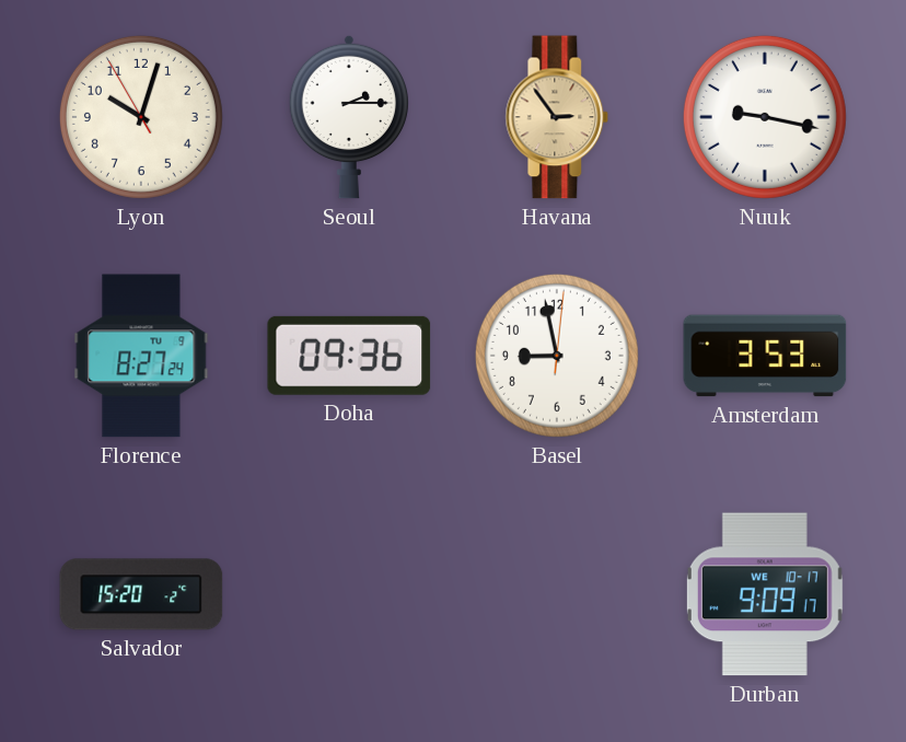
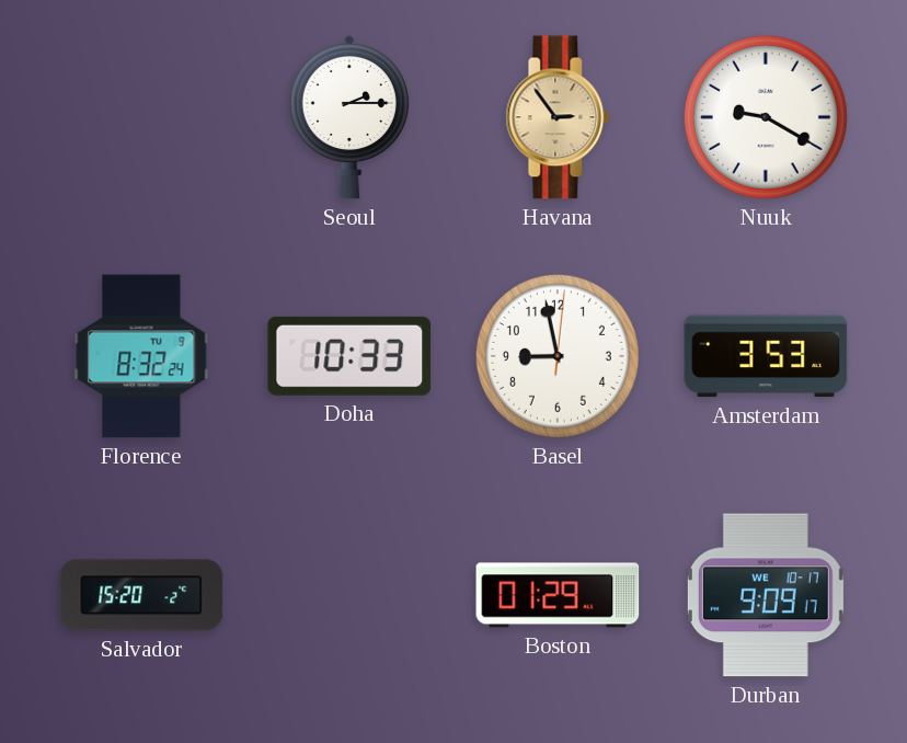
Lyon: 10:02 -> none (141, 117)
Nuuk: 9:17 -> 9:20 (766, 117)
Florence: 8:27 -> 8:32 (141, 356)
Doha: 09:36 -> 10:33 (349, 356)
Boston: none -> 01:29 (558, 595)
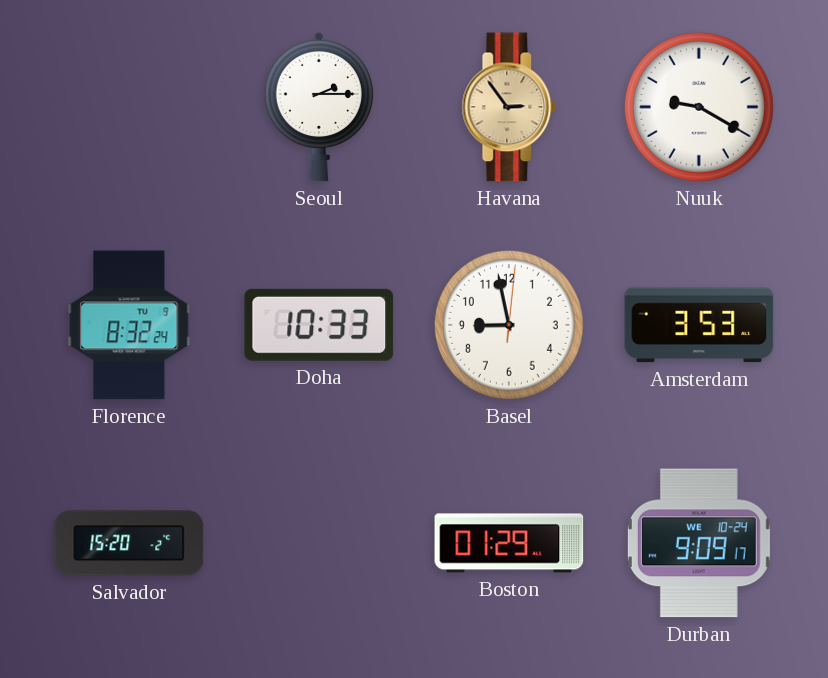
Durban date: WE 10-17 -> WE 10-24 (699, 543)
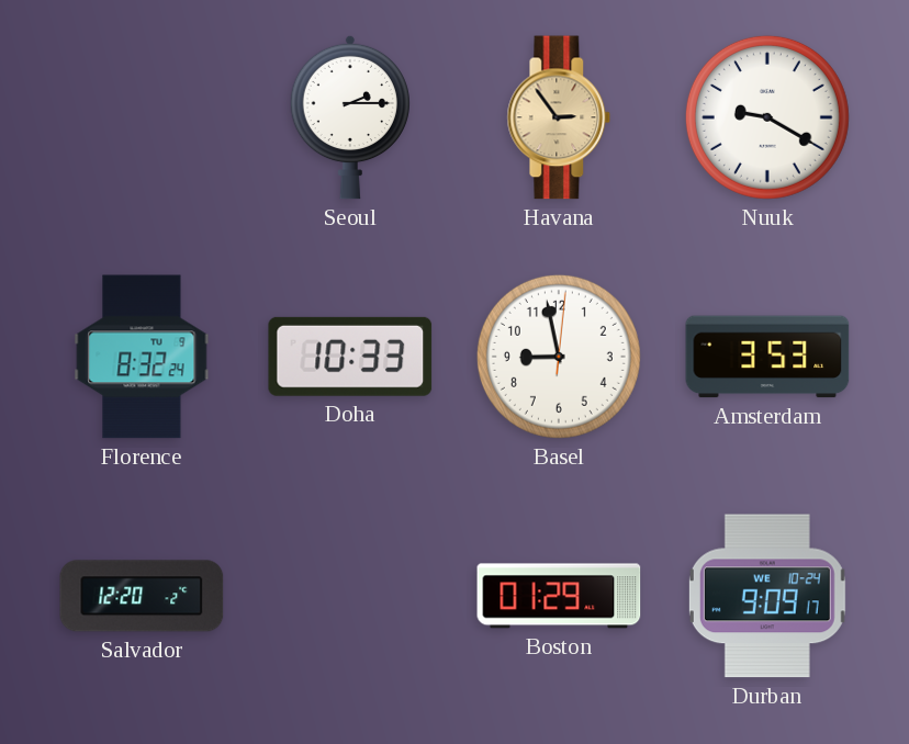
Salvador: 15:20 -> 12:20 (142, 596)
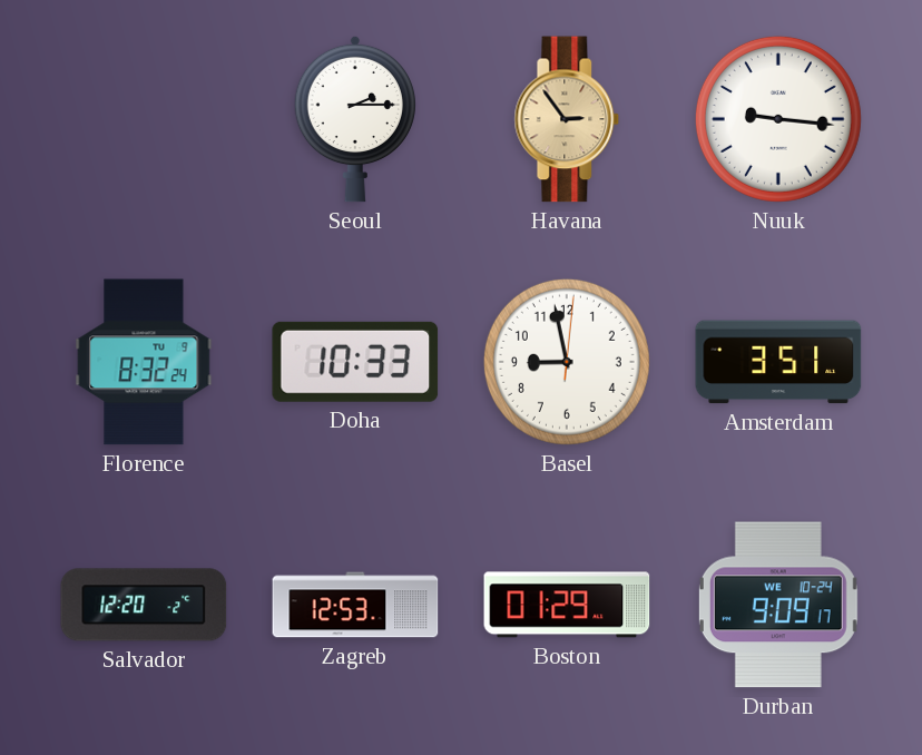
Nuuk: 9:20 -> 9:16 (778, 119)
Amsterdam: 3:53 -> 3:51 (778, 362)
Zagreb: none -> 12:53 (355, 605)
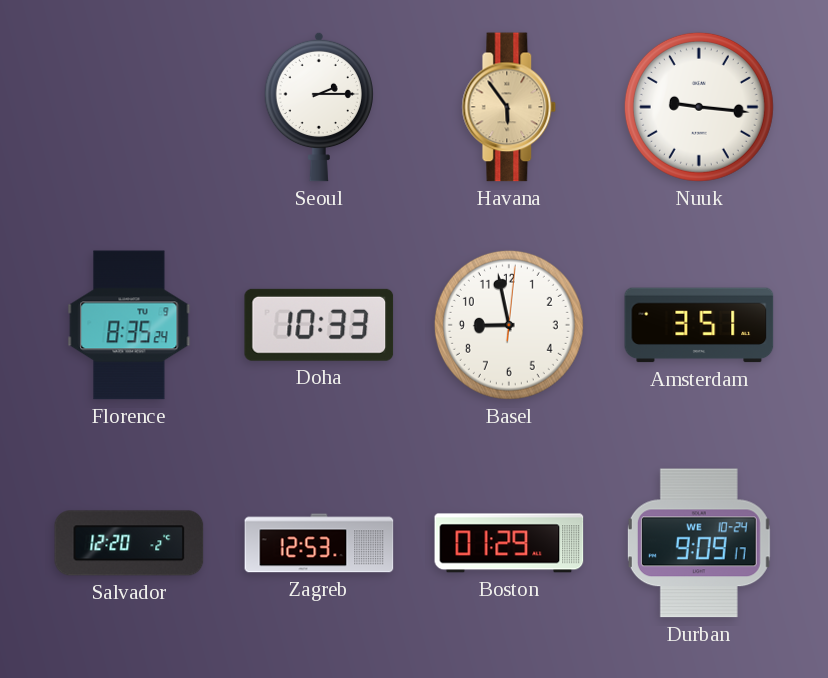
Havana: 2:54 -> 5:54 (509, 107)
Florence: 8:32 -> 8:35 (129, 325)
